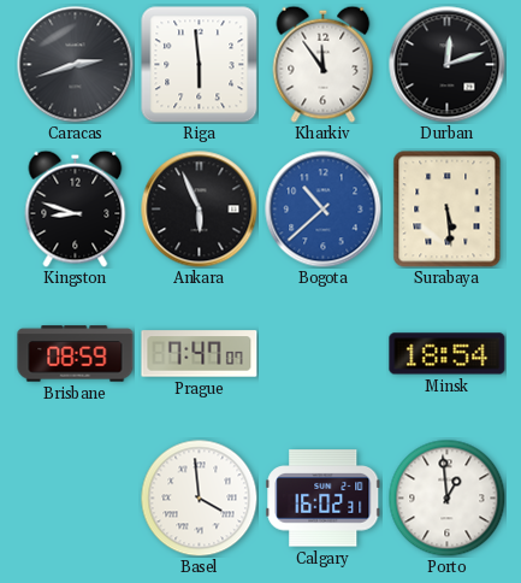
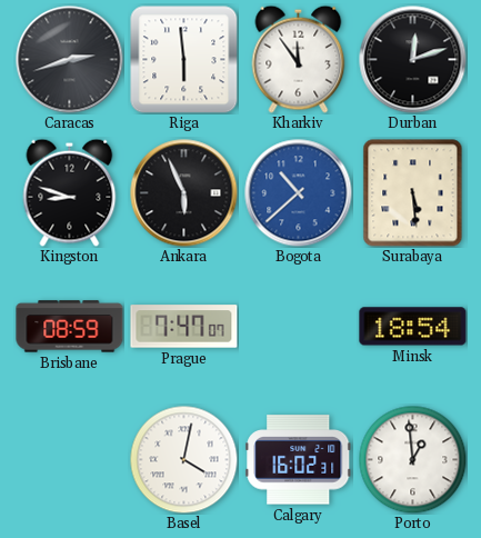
Basel: 3:59 -> 4:02 (183, 459)
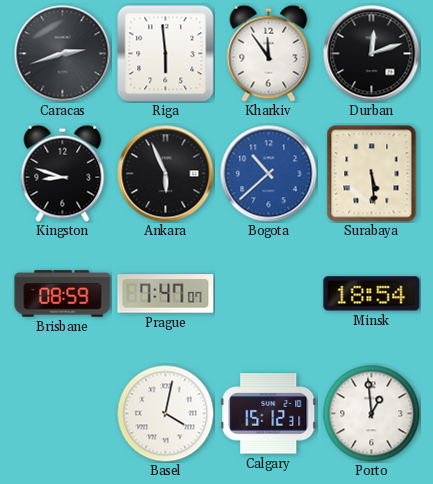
Calgary: 16:02 -> 15:12 (269, 414)
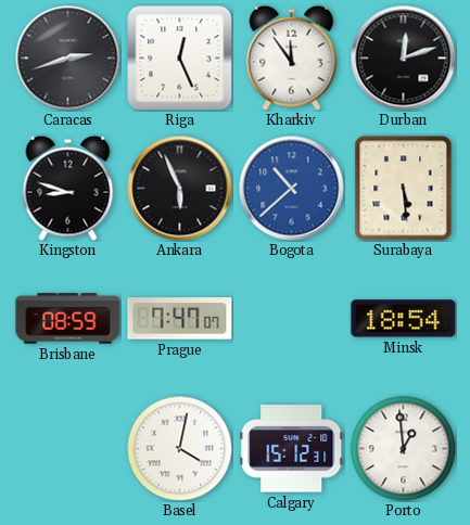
Riga: 5:59 -> 12:26 (180, 59)
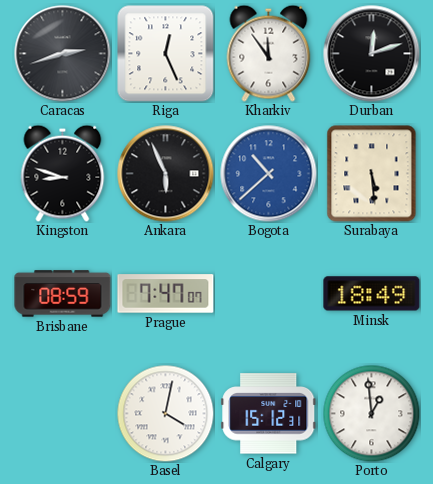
Minsk: 18:54 -> 18:49 (372, 294)
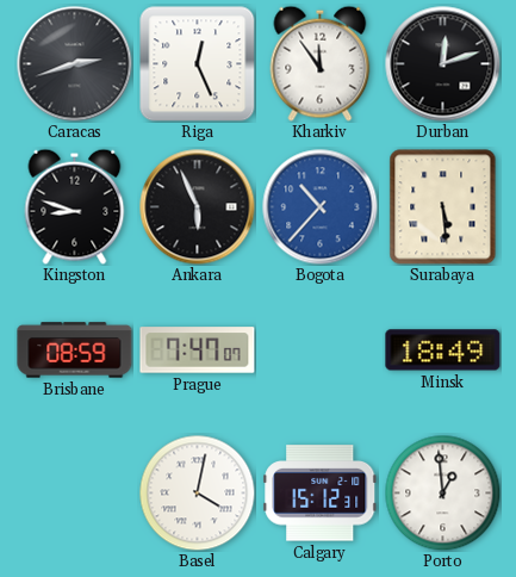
Bogota: 10:38 -> 10:37 (321, 207)
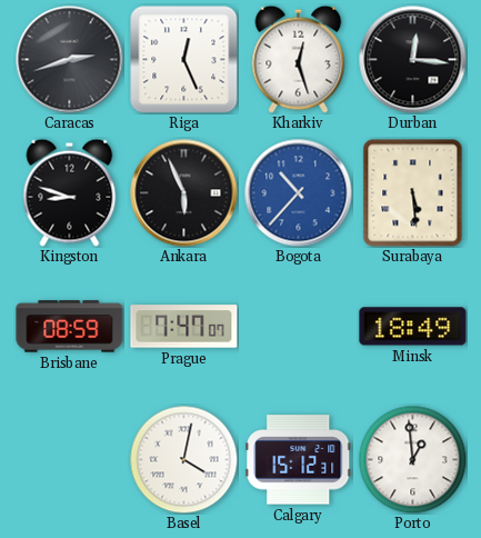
Kharkiv: 11:54 -> 12:27 (299, 59)
Durban: 12:12 -> 12:16 (413, 60)
